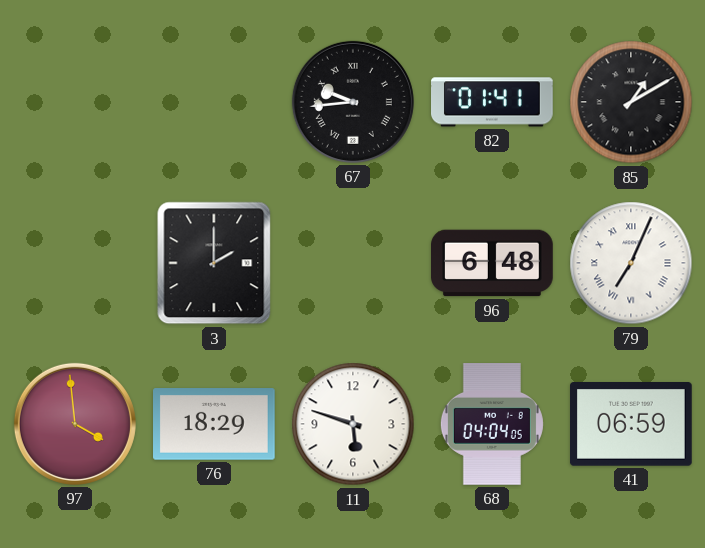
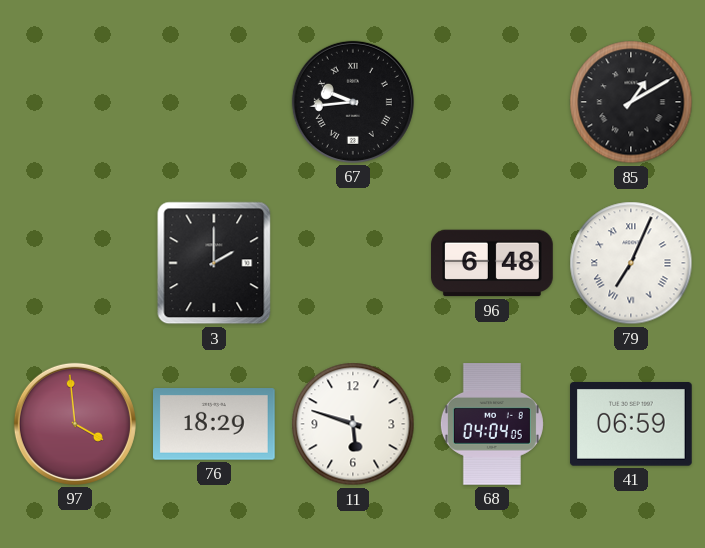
82: 01:41 -> none (493, 102)
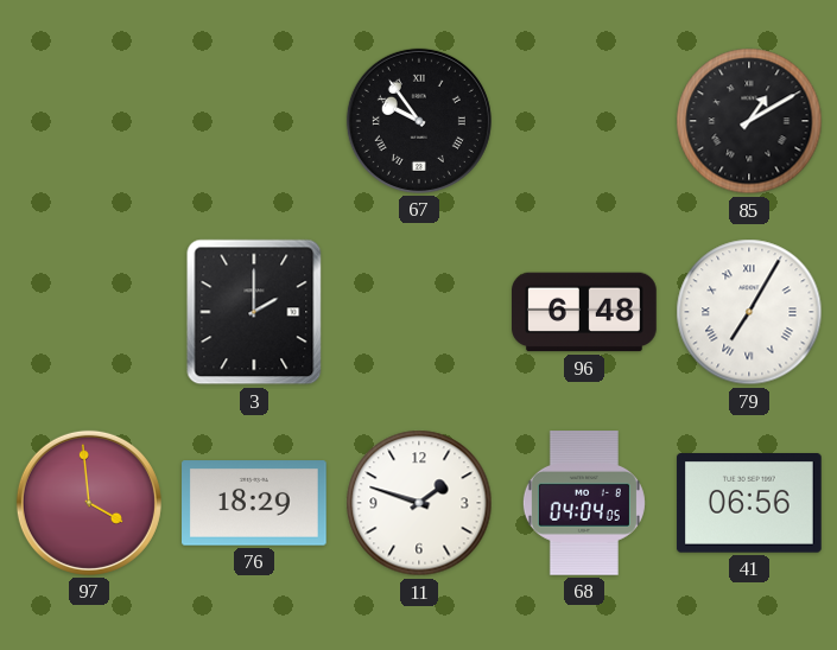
67: 9:44 -> 9:54 (419, 121)
79: 7:04 -> 7:05 (749, 312)
11: 5:48 -> 1:48 (419, 503)
41: 06:59 -> 06:56 (750, 504)
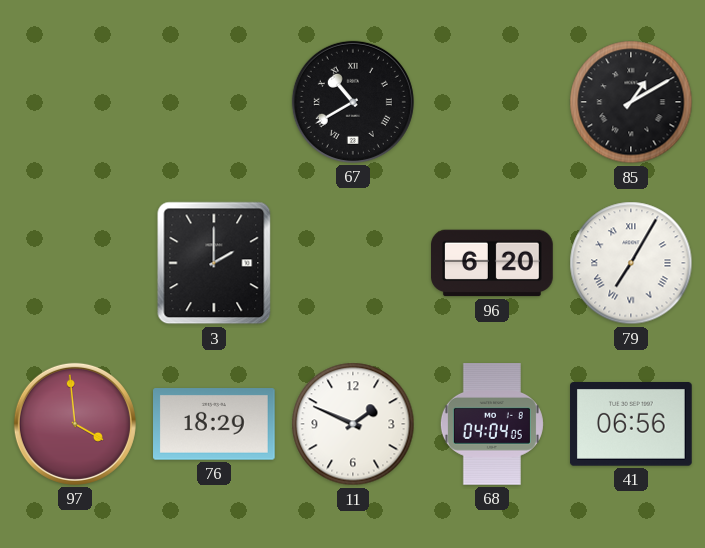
67: 9:54 -> 10:40 (353, 102)
96: 6:48 -> 6:20 (493, 263)
11: 1:48 -> 1:49 (353, 424)
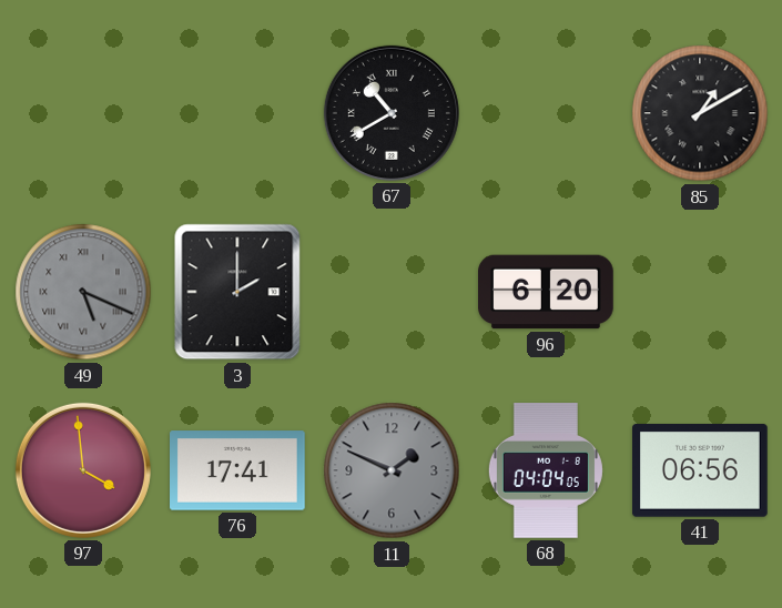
49: none -> 5:19 (83, 292)
79: 7:05 -> none (631, 263)
76: 18:29 -> 17:41 (238, 470)
11 dial: white -> grey (392, 470)
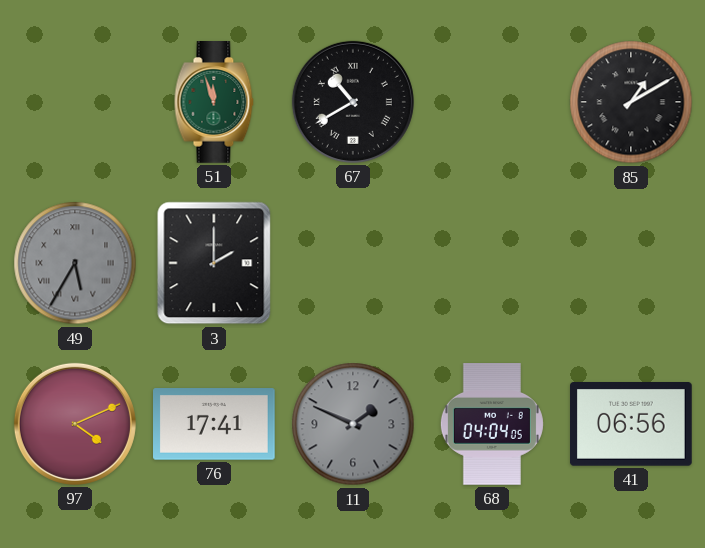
51: none -> 11:57 (214, 103)
49: 5:19 -> 5:35 (75, 263)
96: 6:20 -> none (547, 292)
97: 3:59 -> 4:11 (75, 424)
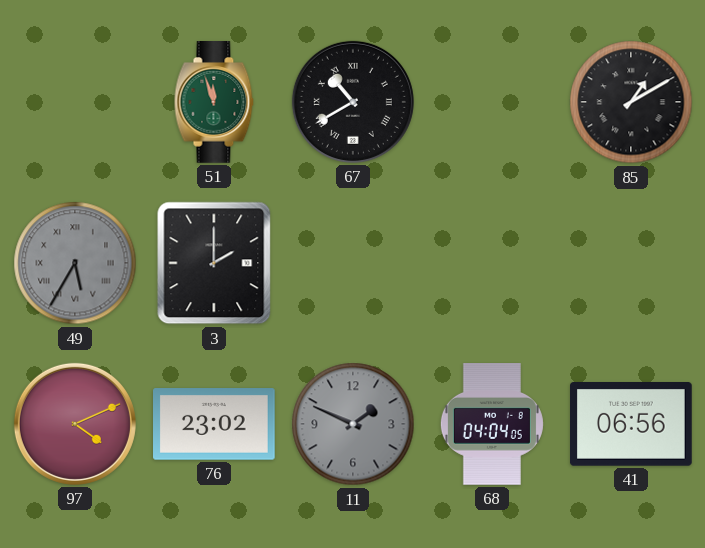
76: 17:41 -> 23:02 (215, 424)
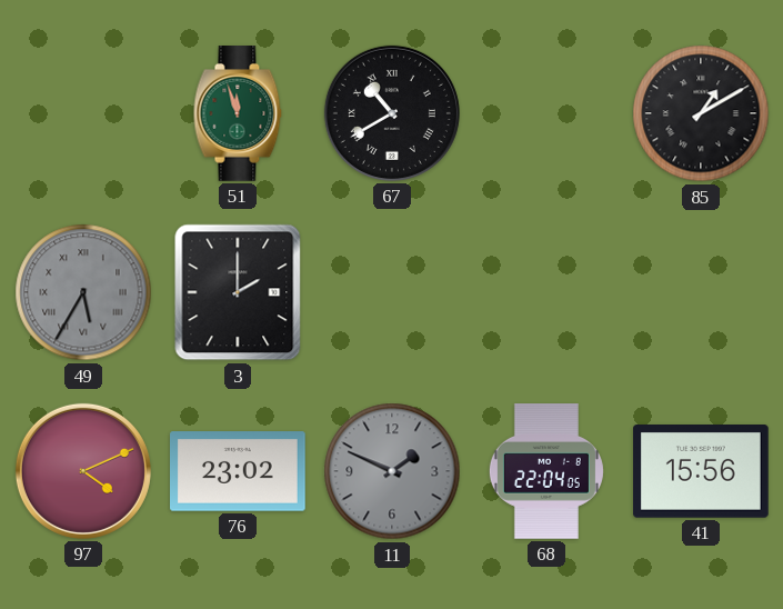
68: 04:04 -> 22:04 (546, 472)
41: 06:56 -> 15:56 (702, 472)
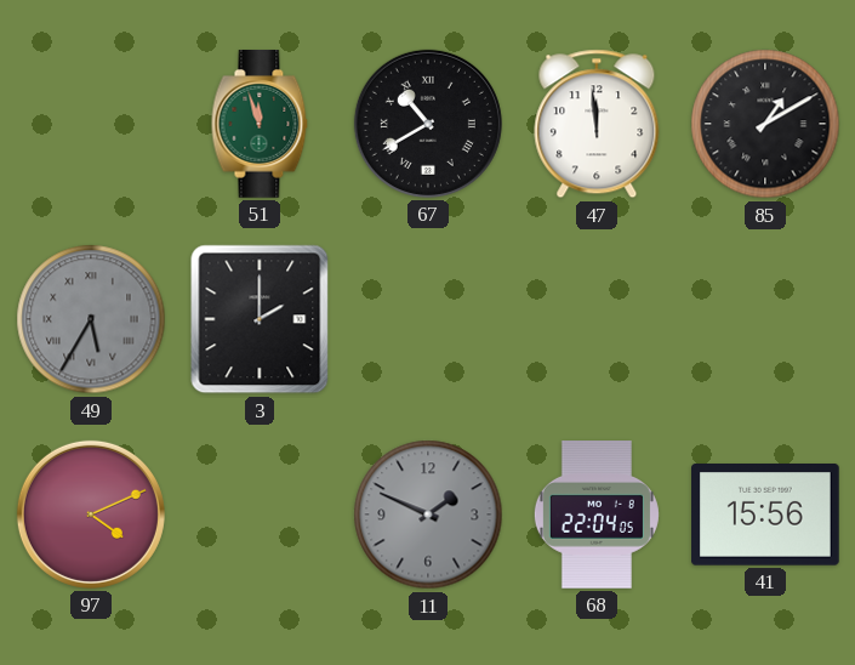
47: none -> 11:59 (597, 124)
76: 23:02 -> none (239, 471)
